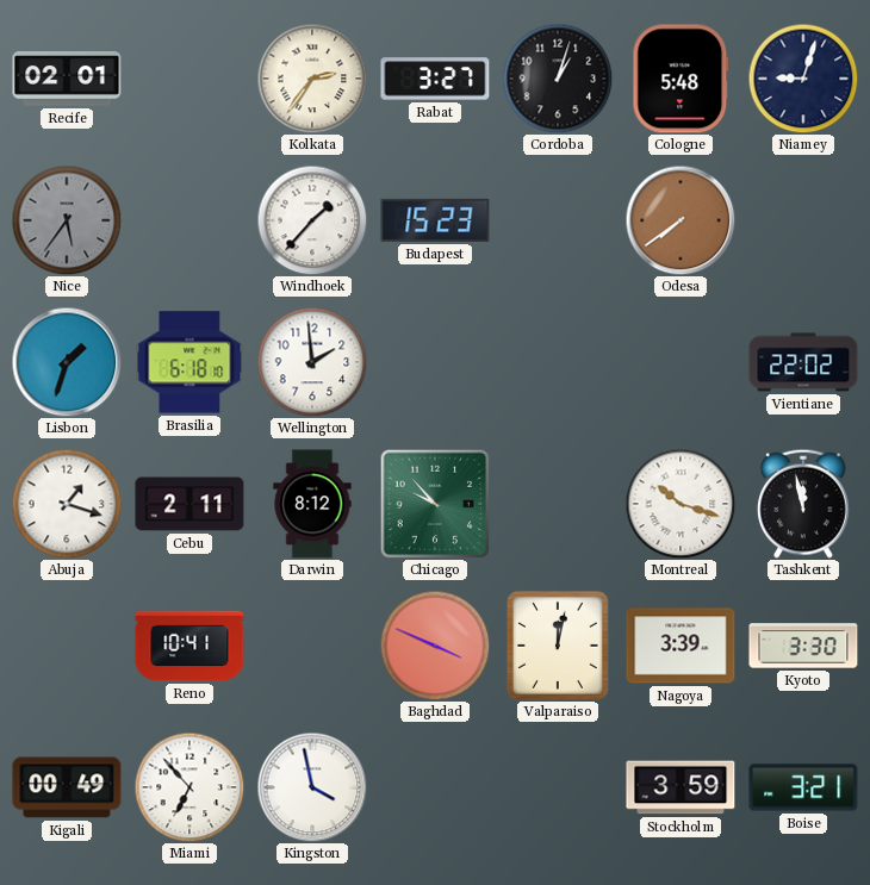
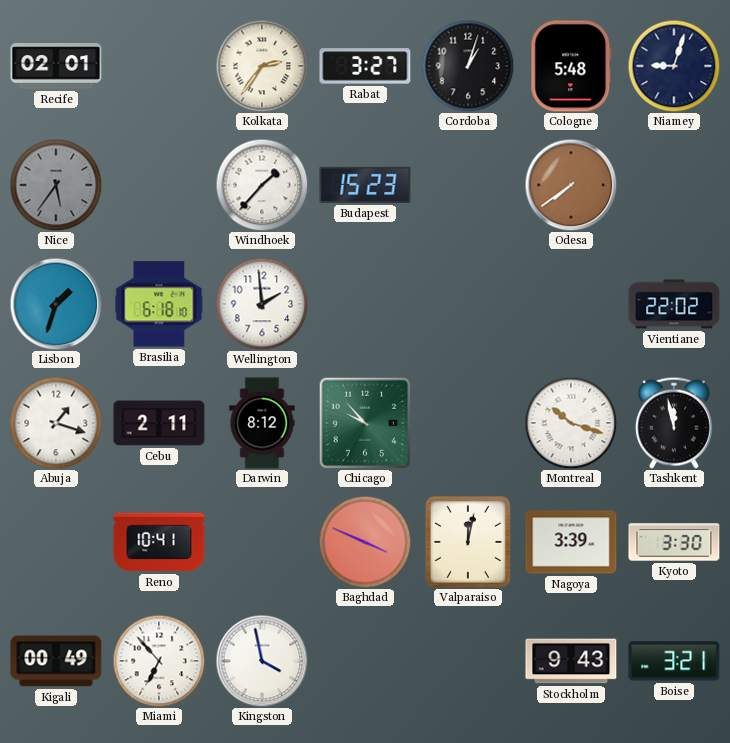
Stockholm: 3:59 -> 9:43 (571, 661)
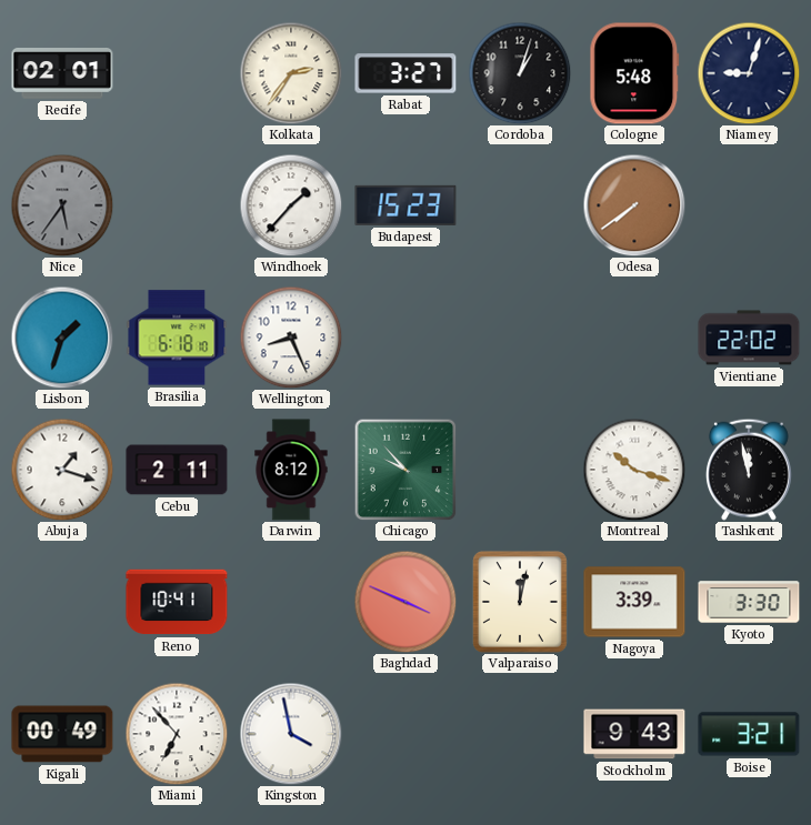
Wellington: 1:59 -> 8:26 (291, 338)
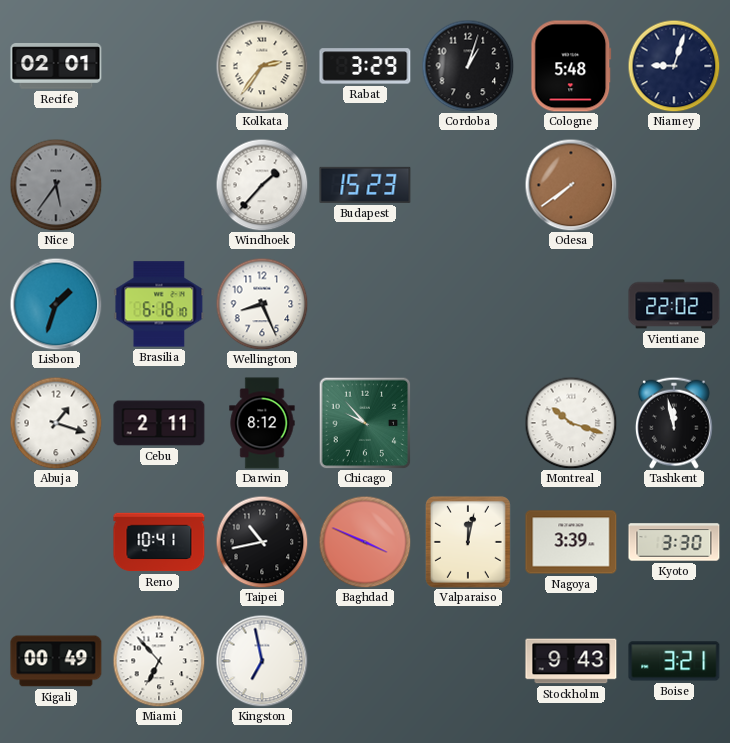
Rabat: 3:27 -> 3:29 (365, 66)
Taipei: none -> 10:43 (262, 542)
Kingston: 3:58 -> 6:58 (262, 661)
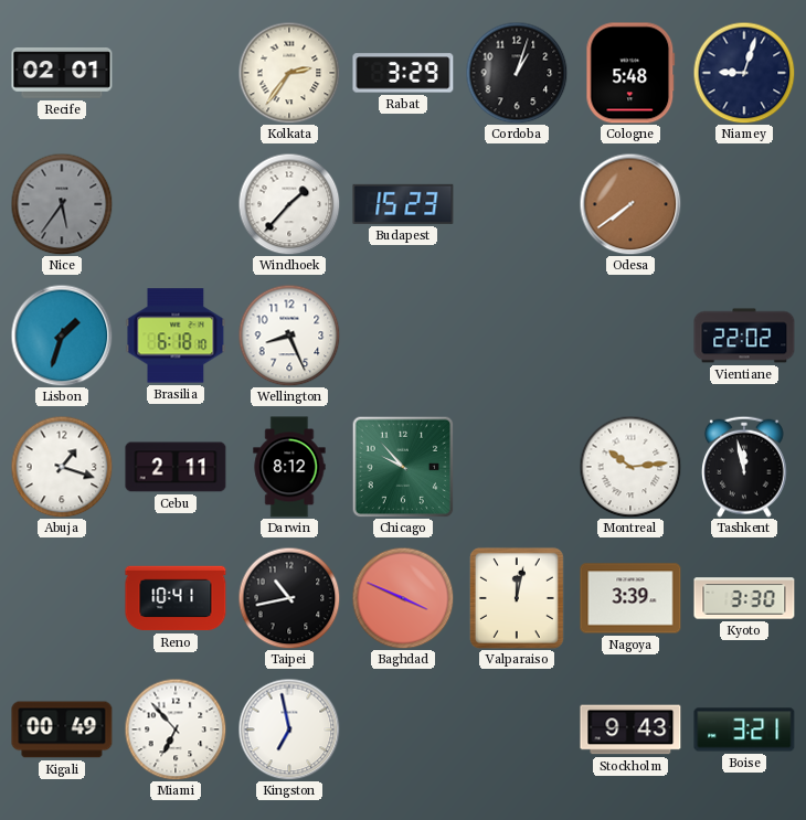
Montreal: 10:18 -> 10:14 (630, 467)
